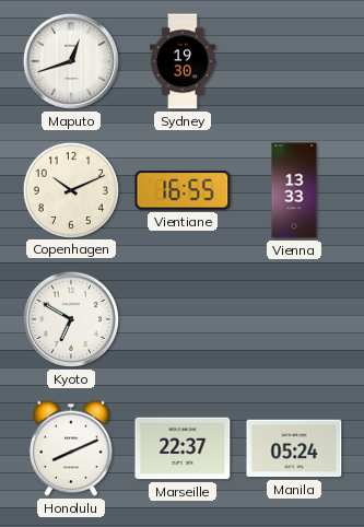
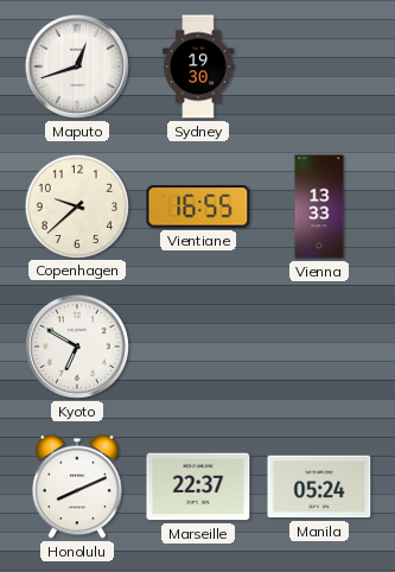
Copenhagen: 10:11 -> 9:38 (76, 205)
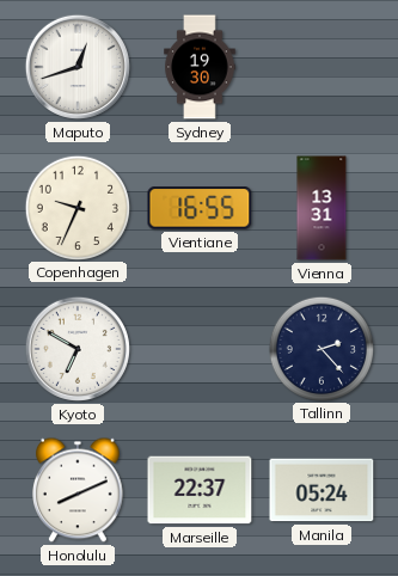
Copenhagen: 9:38 -> 9:34 (76, 207)
Vienna: 13:33 -> 13:31 (322, 208)
Tallinn: none -> 2:23 (320, 348)
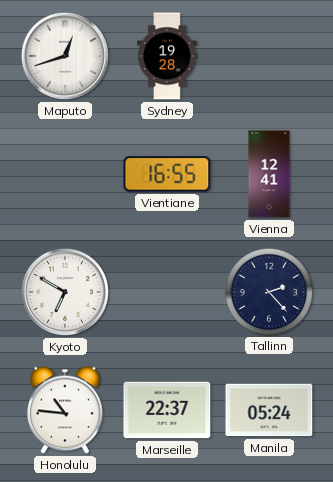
Sydney: 19:30 -> 19:28 (167, 56)
Copenhagen: 9:34 -> none (76, 207)
Vienna: 13:31 -> 12:41 (269, 174)
Honolulu: 8:11 -> 10:46 (66, 410)
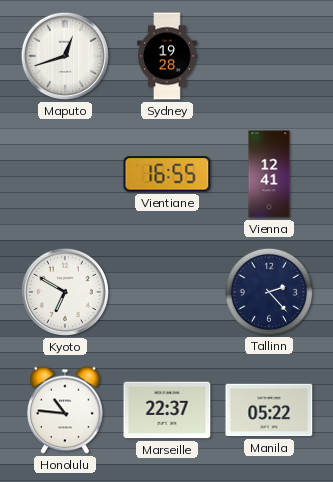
Manila: 05:24 -> 05:22 (269, 410)
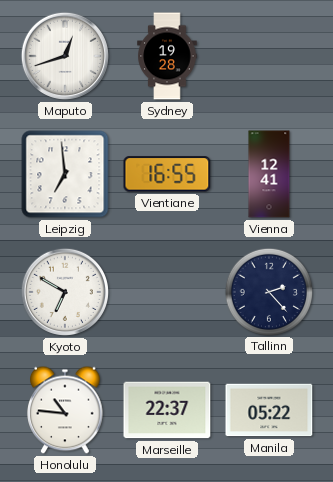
Leipzig: none -> 6:59 (65, 174)
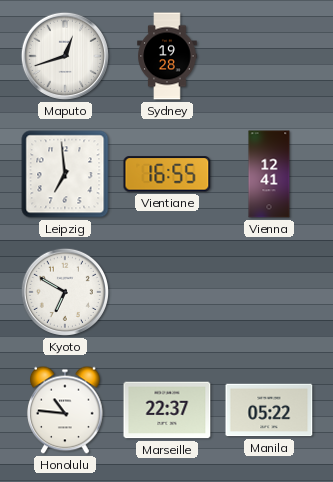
Tallinn: 2:23 -> none (268, 291)
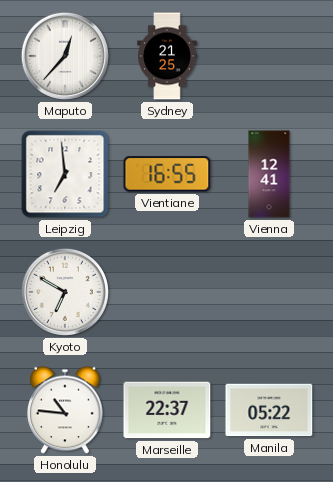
Maputo: 12:42 -> 12:37 (65, 56)
Sydney: 19:28 -> 21:25 (167, 56)
